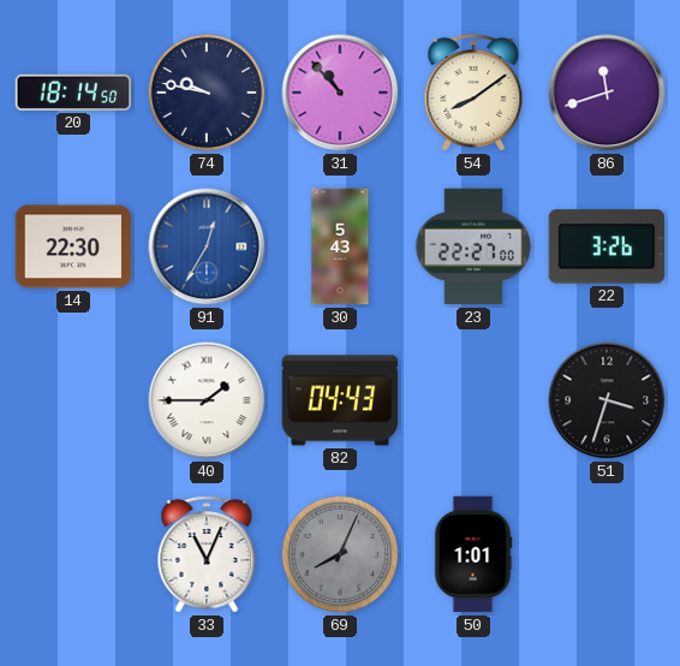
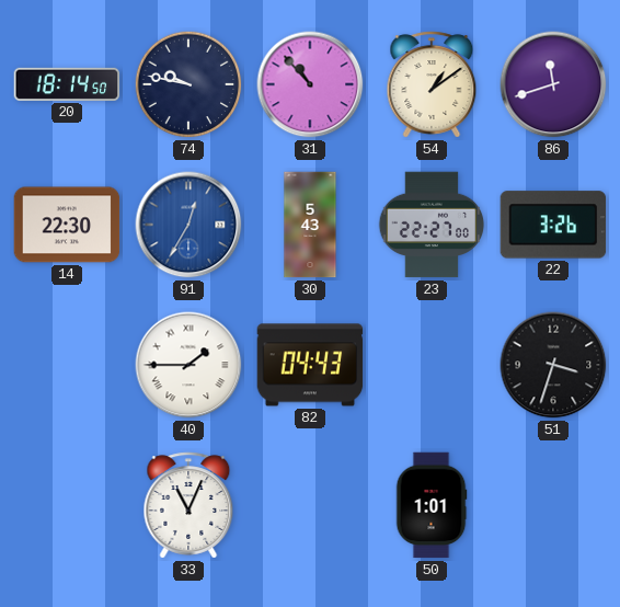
54: 8:09 -> 1:09 (432, 84)
69: 8:04 -> none (340, 554)
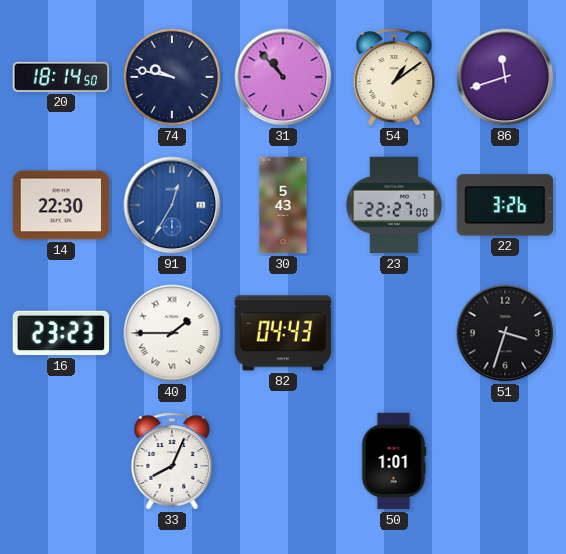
16: none -> 23:23 (61, 333)
33: 11:04 -> 8:04 (172, 461)
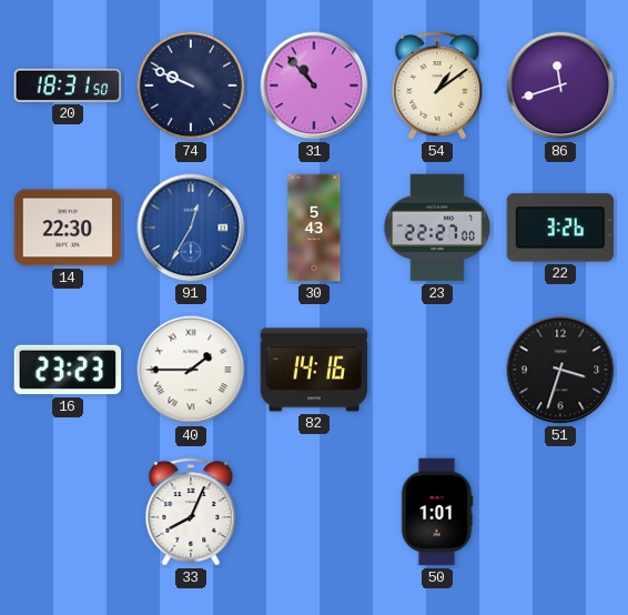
20: 18:14 -> 18:31 (68, 85)
74: 9:47 -> 9:49 (191, 85)
82: 04:43 -> 14:16 (314, 370)
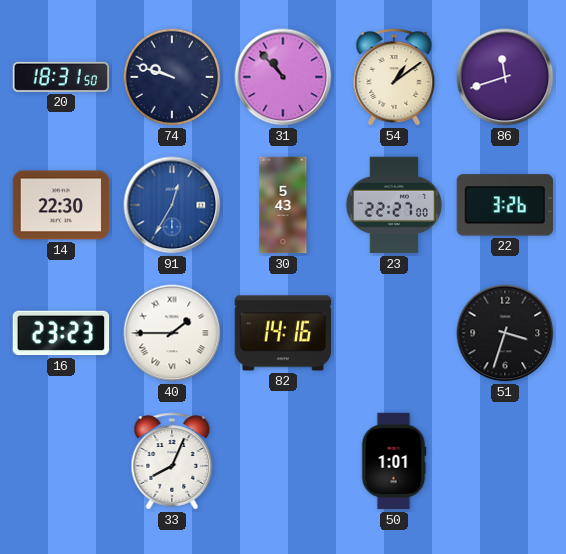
74: 9:49 -> 9:48 (172, 77)
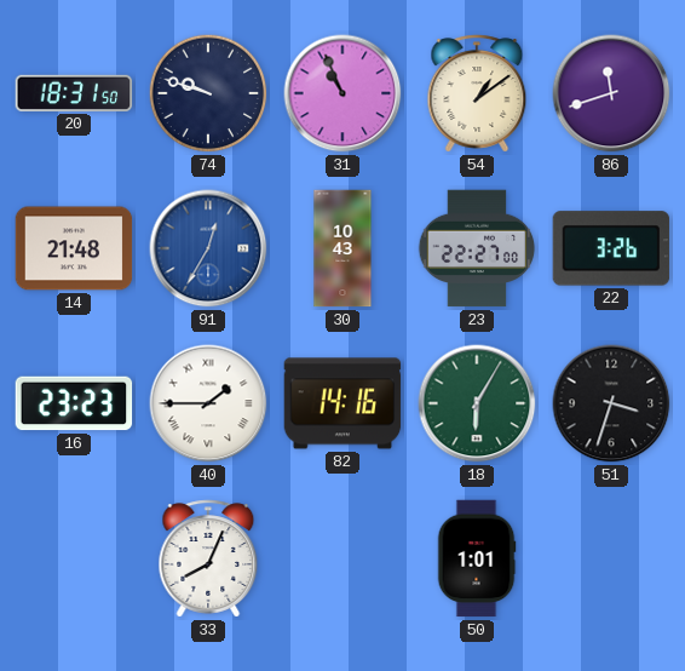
31: 10:53 -> 10:56 (342, 93)
14: 22:30 -> 21:48 (74, 248)
30: 5:43 -> 10:43 (342, 248)
18: none -> 6:05 (477, 403)
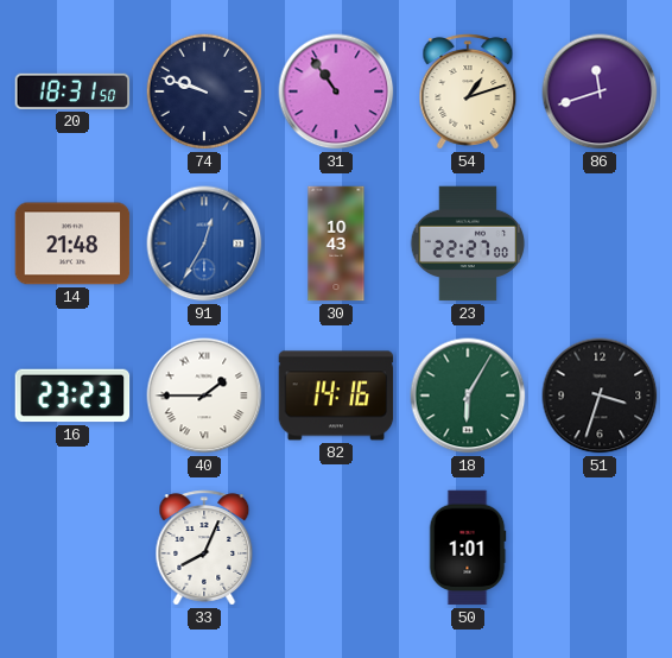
31: 10:56 -> 10:54 (336, 91)
54: 1:09 -> 1:12 (468, 91)
22: 3:26 -> none (611, 248)
